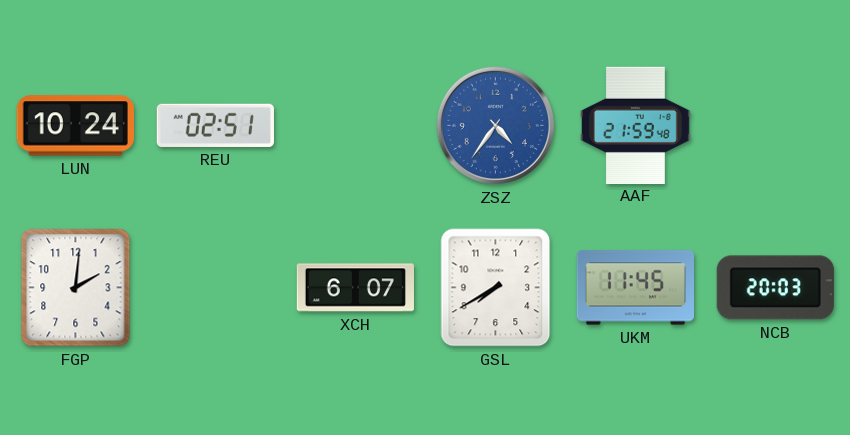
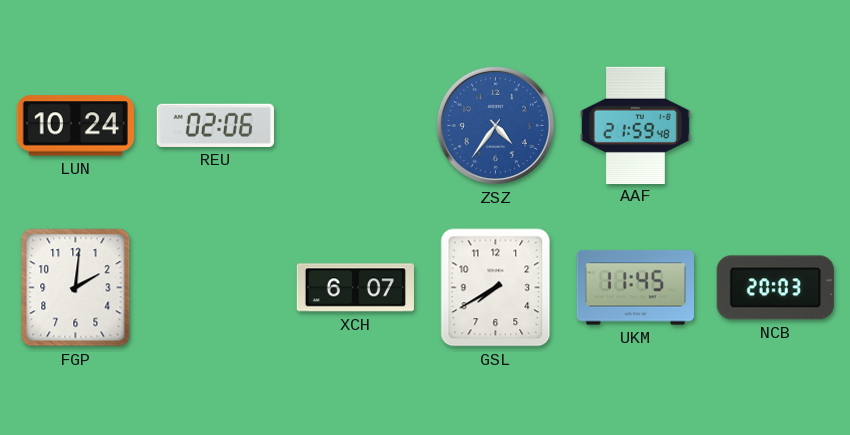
REU: 02:51 -> 02:06 (215, 125)
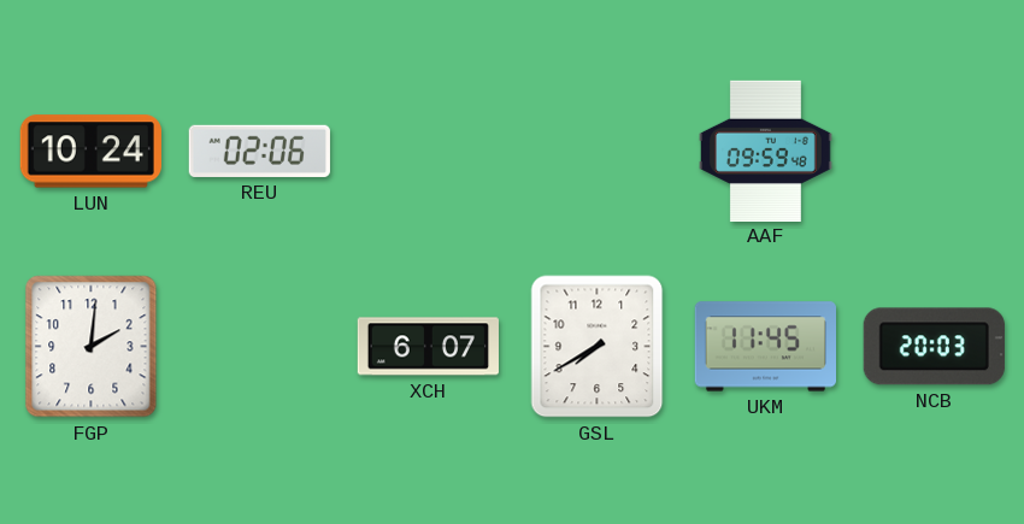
ZSZ: 4:36 -> none (495, 125)
AAF: 21:59 -> 09:59 (766, 151)
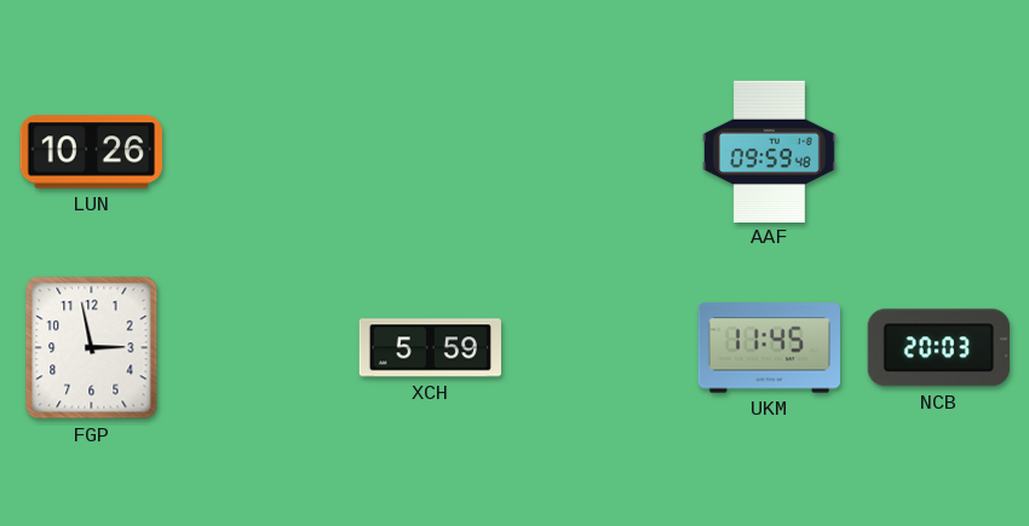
LUN: 10:24 -> 10:26 (91, 152)
REU: 02:06 -> none (259, 151)
FGP: 2:01 -> 2:58 (92, 348)
XCH: 6:07 -> 5:59 (430, 348)
GSL: 7:40 -> none (598, 347)
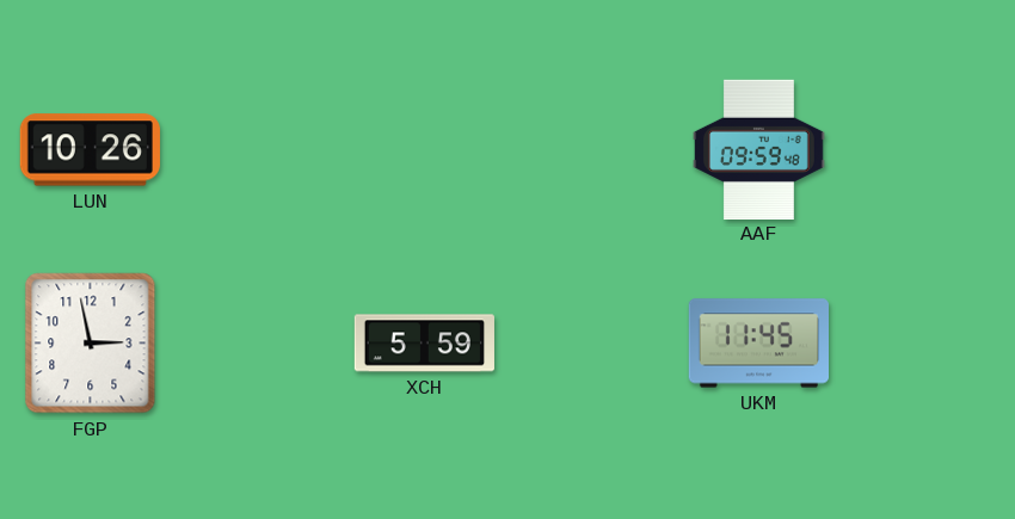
NCB: 20:03 -> none (938, 348)
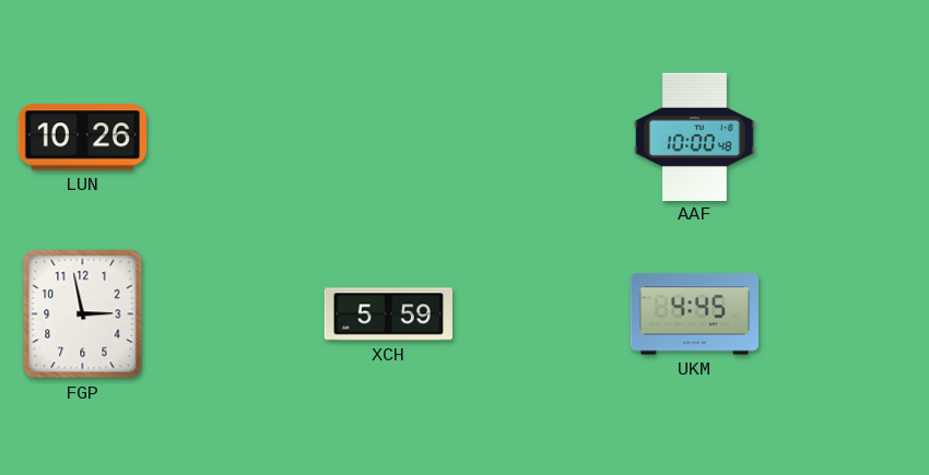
AAF: 09:59 -> 10:00 (695, 136)
UKM: 11:45 -> 4:45 (694, 314)
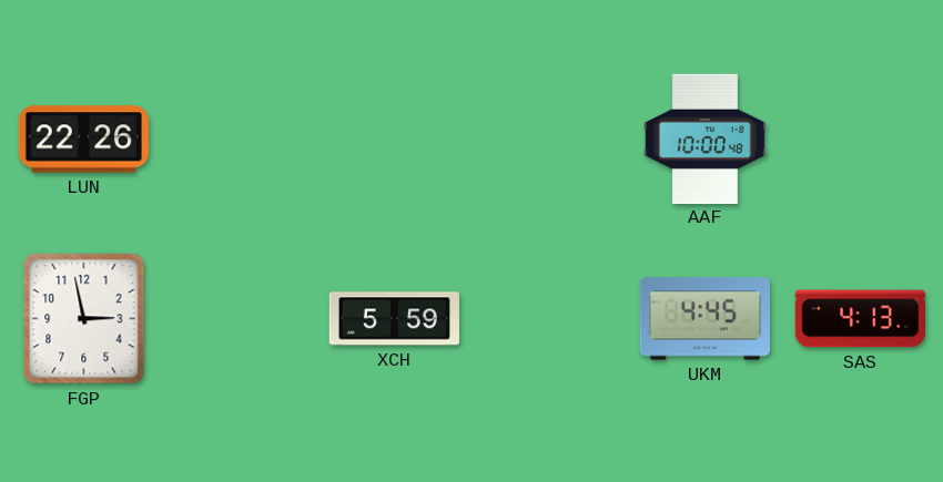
LUN: 10:26 -> 22:26 (83, 140)
SAS: none -> 4:13 (860, 319)
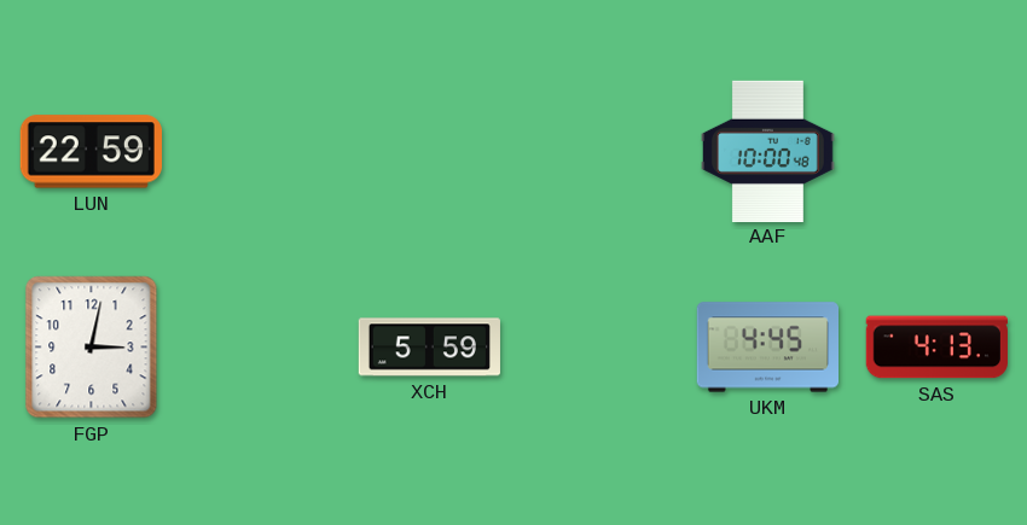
LUN: 22:26 -> 22:59 (91, 152)
FGP: 2:58 -> 3:02 (92, 348)
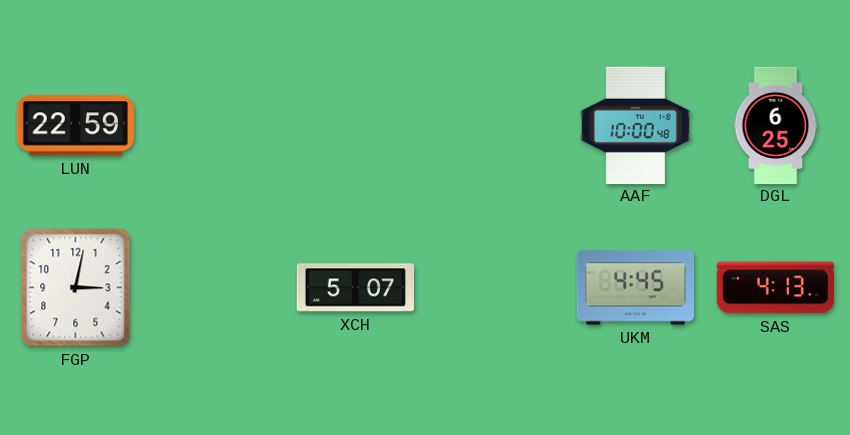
DGL: none -> 6:25 (776, 125)
XCH: 5:59 -> 5:07 (355, 288)
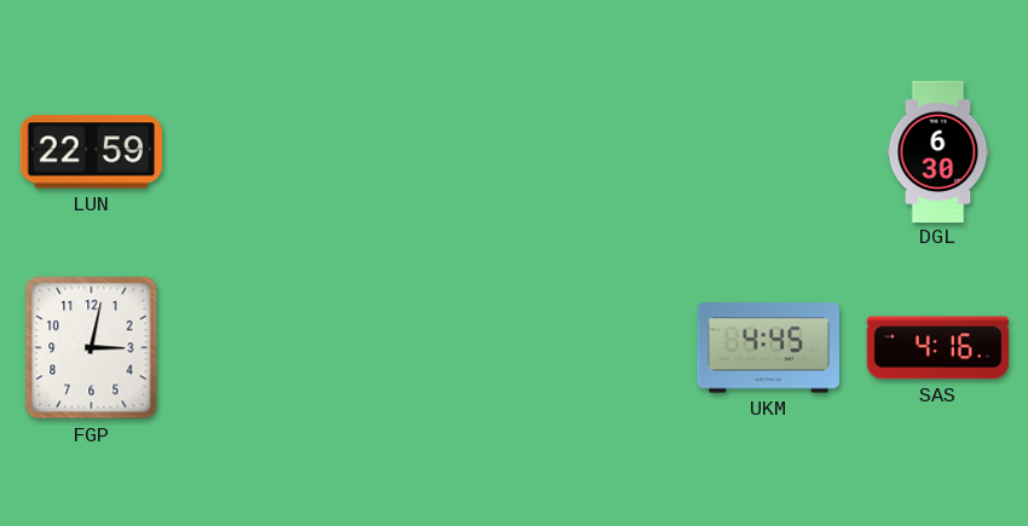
AAF: 10:00 -> none (636, 125)
DGL: 6:25 -> 6:30 (939, 151)
XCH: 5:07 -> none (355, 288)
SAS: 4:13 -> 4:16 (937, 348)
